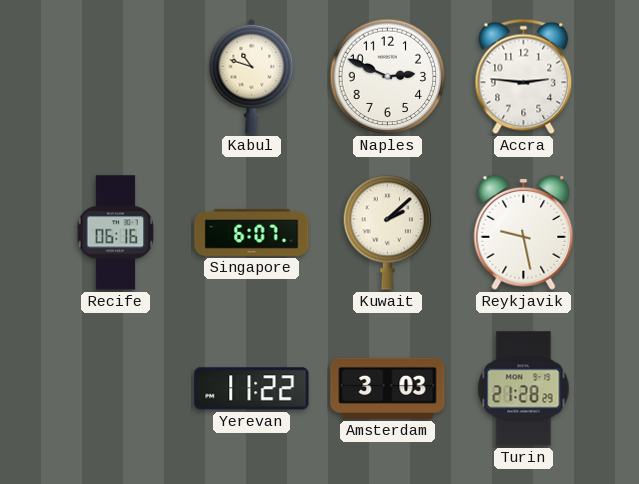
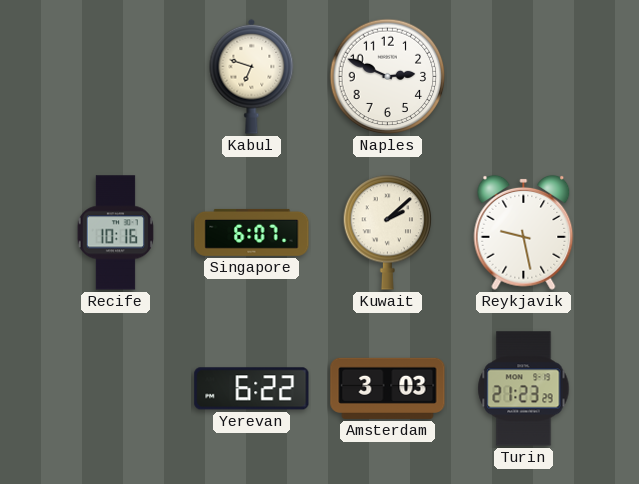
Kabul: 10:48 -> 6:48 (252, 76)
Accra: 2:46 -> none (524, 77)
Recife: 06:16 -> 10:16 (115, 233)
Yerevan: 11:22 -> 6:22 (252, 389)
Turin: 21:28 -> 21:23 (524, 389)
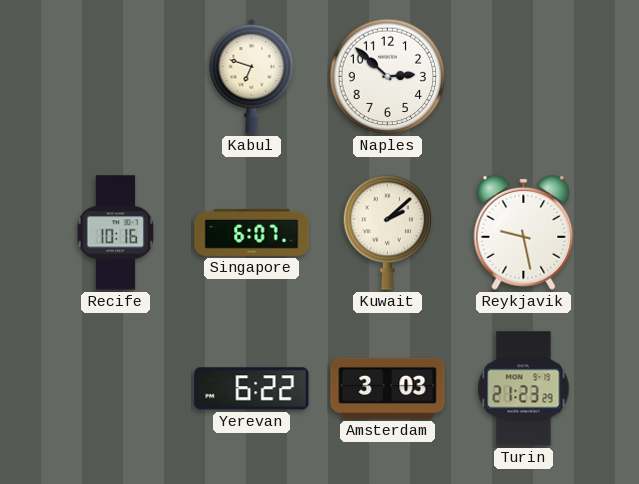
Naples: 2:49 -> 2:52 (388, 77)
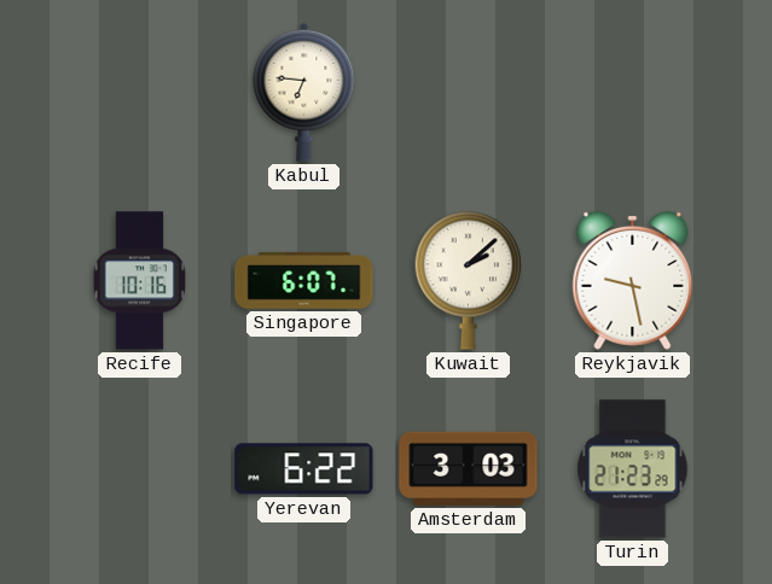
Kabul: 6:48 -> 6:46 (304, 92)
Naples: 2:52 -> none (388, 77)
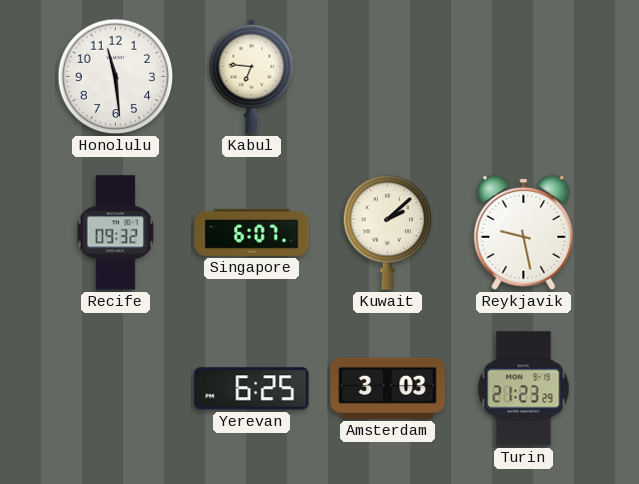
Honolulu: none -> 11:29 (116, 77)
Recife: 10:16 -> 09:32 (115, 233)
Yerevan: 6:22 -> 6:25 (252, 389)
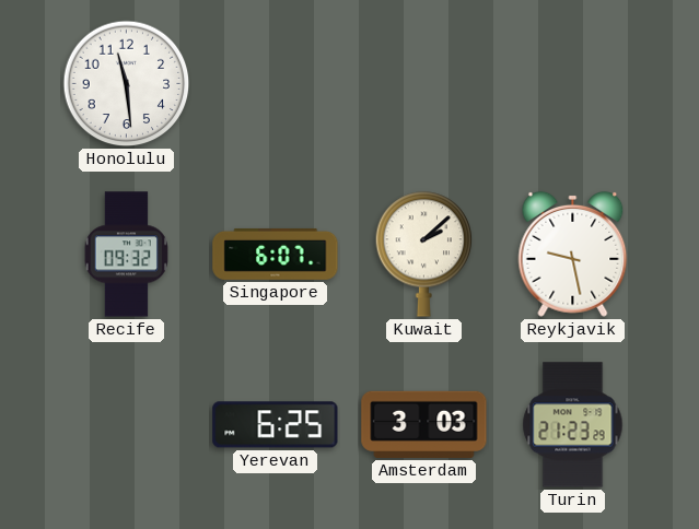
Kabul: 6:46 -> none (252, 76)
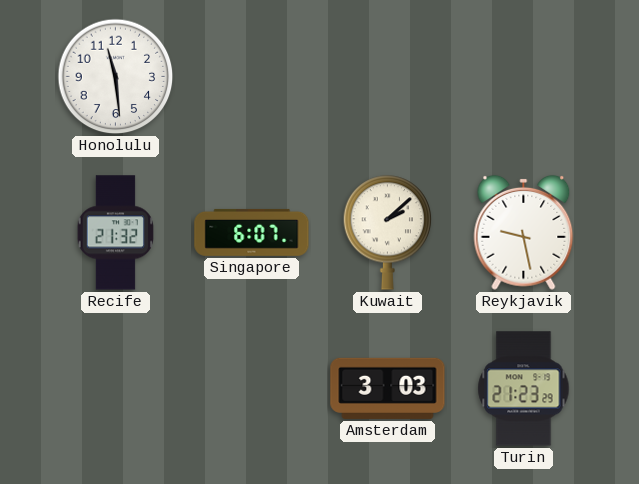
Recife: 09:32 -> 21:32 (115, 233)
Yerevan: 6:25 -> none (276, 425)
